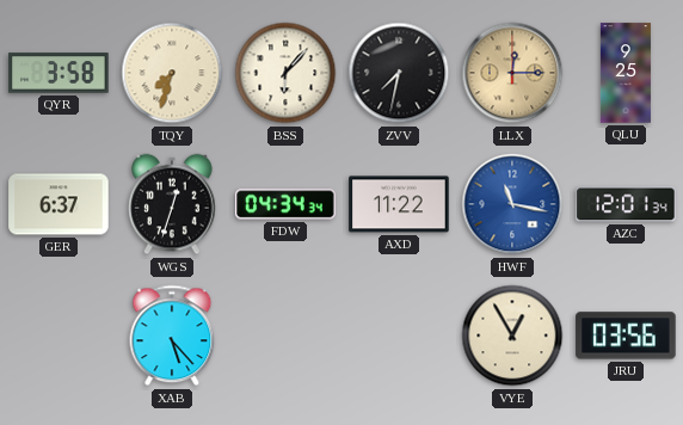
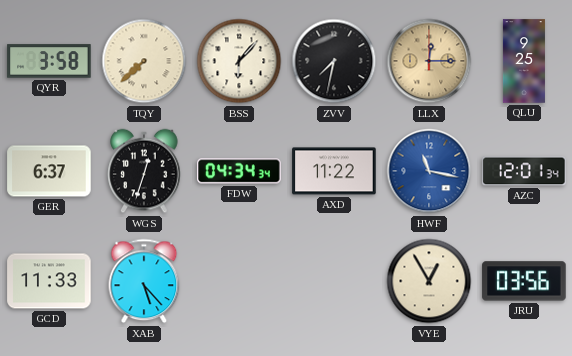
TQY: 7:33 -> 7:38 (144, 61)
GCD: none -> 11:33 (49, 281)
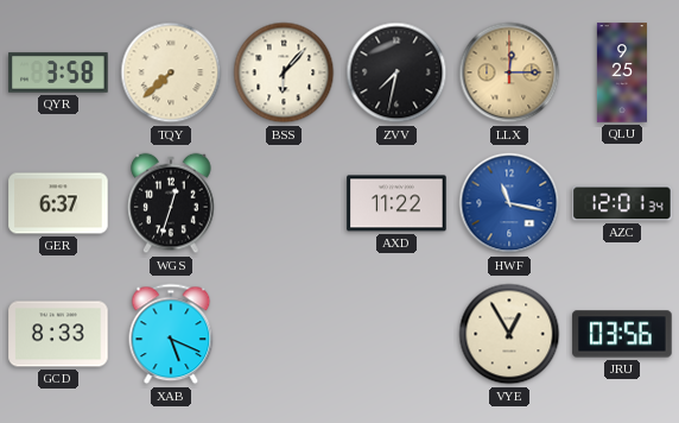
FDW: 04:34 -> none (239, 171)
GCD: 11:33 -> 8:33 (58, 334)
XAB: 5:23 -> 5:19 (171, 334)
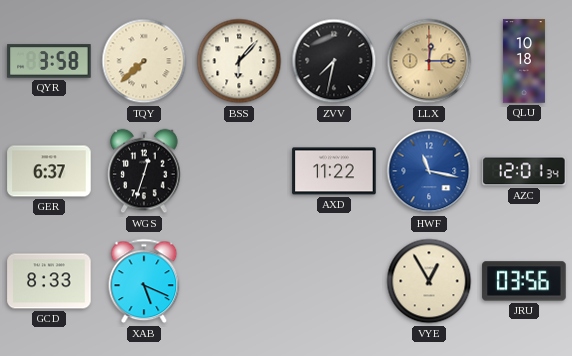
QLU: 9:25 -> 10:18 (524, 61)
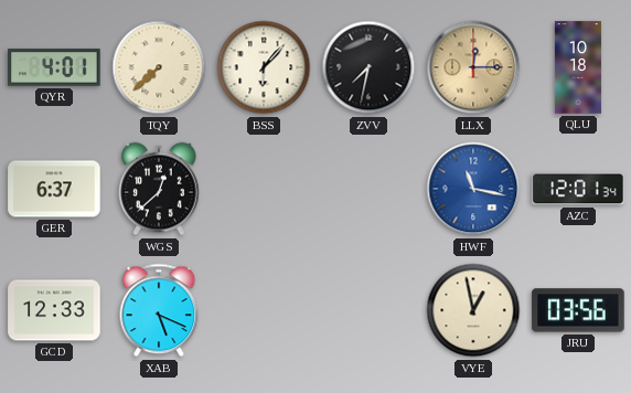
QYR: 3:58 -> 4:01 (54, 67)
WGS: 12:33 -> 12:38 (159, 189)
AXD: 11:22 -> none (334, 171)
GCD: 8:33 -> 12:33 (54, 310)
VYE: 12:55 -> 12:58 (473, 310)
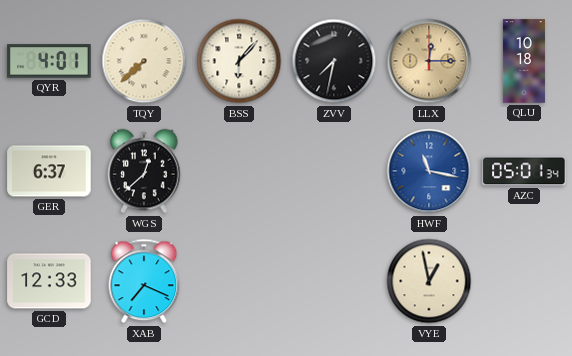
AZC: 12:01 -> 05:01 (524, 171)
XAB: 5:19 -> 7:19 (144, 281)
JRU: 03:56 -> none (578, 310)
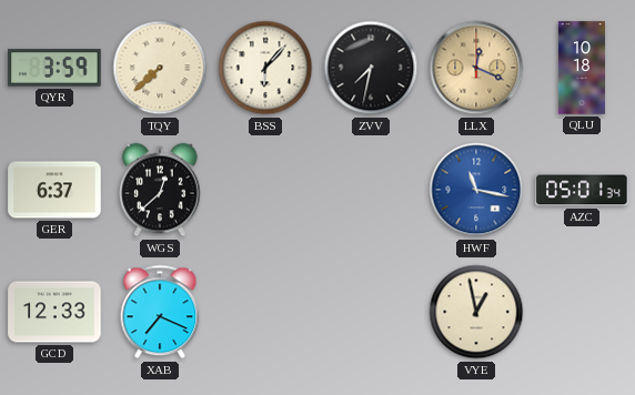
QYR: 4:01 -> 3:59 (54, 68)
LLX: 12:15 -> 12:19 (476, 68)
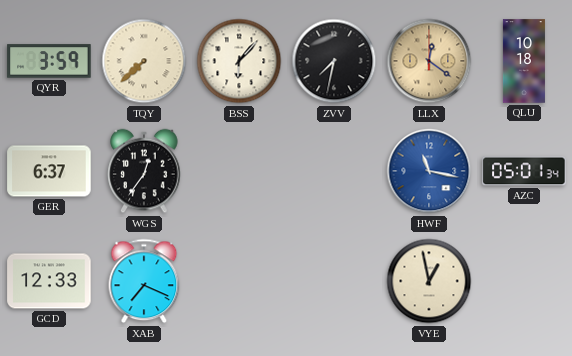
LLX: 12:19 -> 12:21 (429, 61)
WGS: 12:38 -> 12:36 (144, 171)
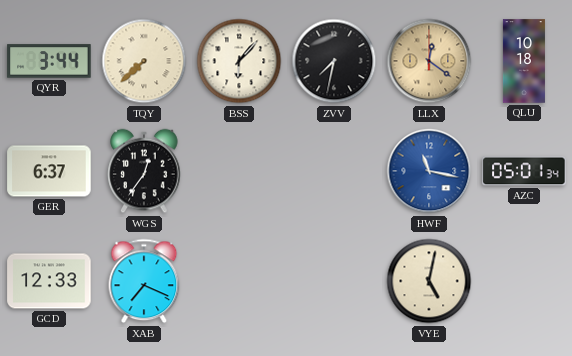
QYR: 3:59 -> 3:44 (49, 61)
VYE: 12:58 -> 5:02 (429, 281)
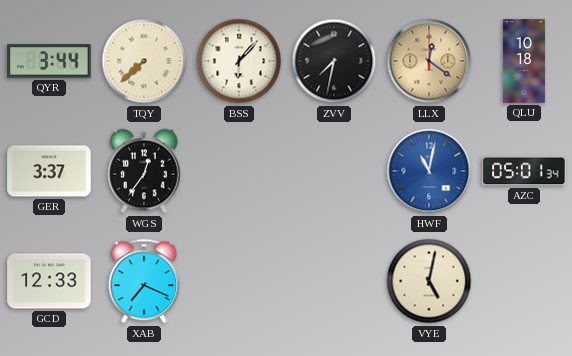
GER: 6:37 -> 3:37 (49, 171)
HWF: 11:17 -> 11:02 (429, 171)
